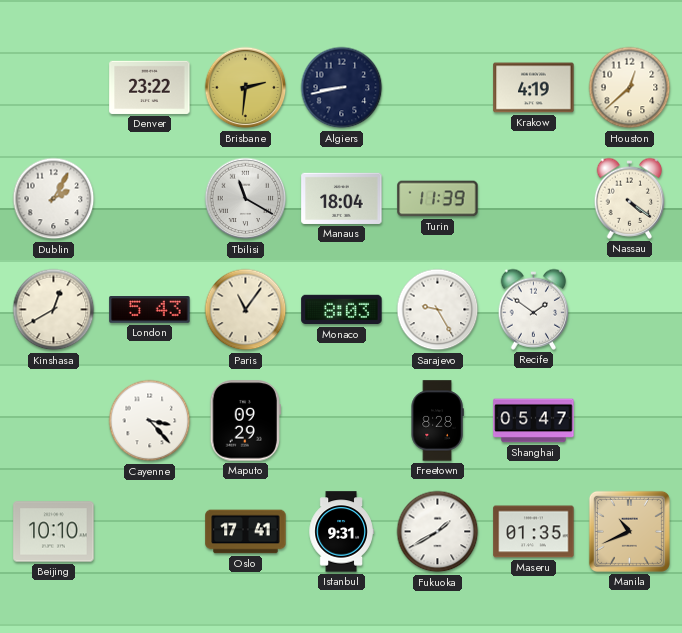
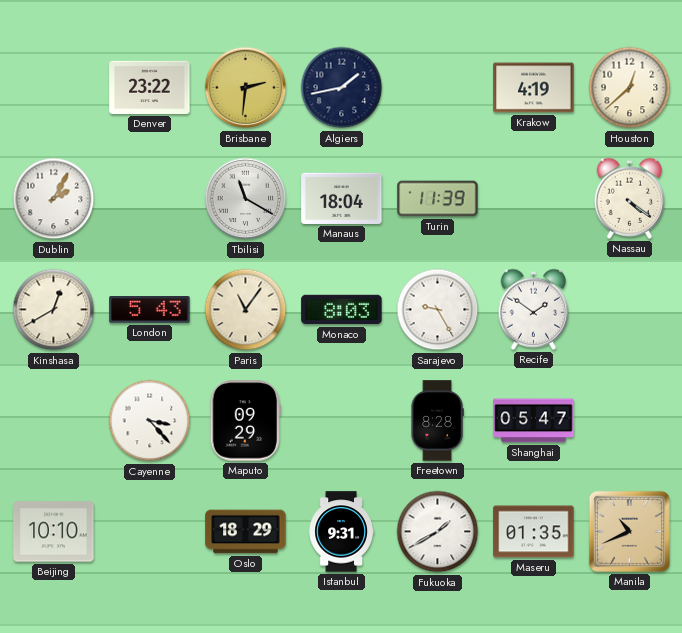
Algiers: 8:43 -> 1:43 (342, 88)
Oslo: 17:41 -> 18:29 (246, 532)
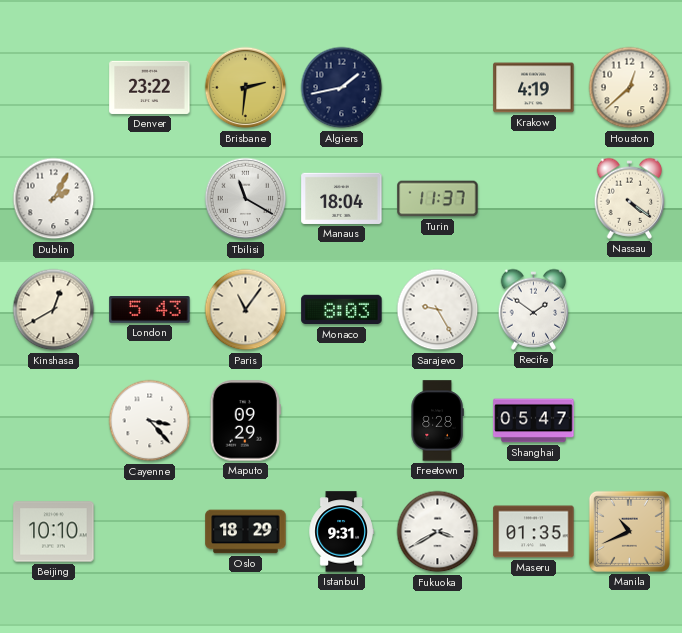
Turin: 11:39 -> 11:37 (438, 199)
Fukuoka: 1:40 -> 3:40 (438, 532)
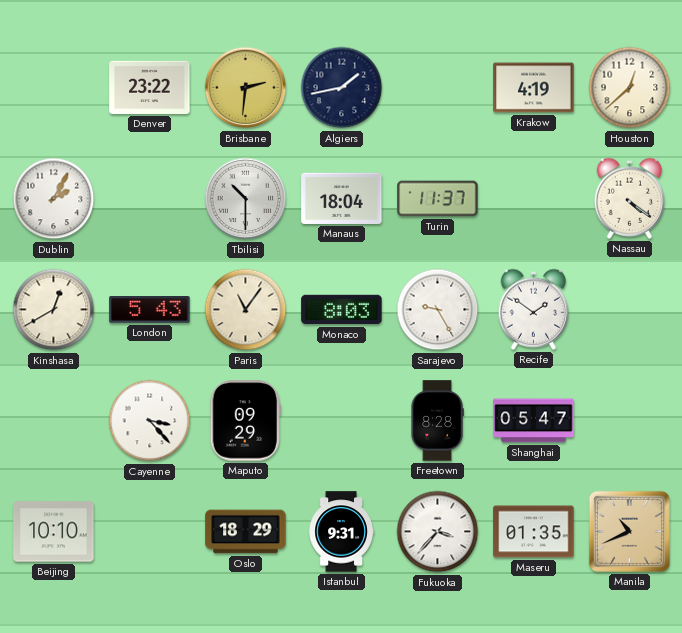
Tbilisi: 11:20 -> 10:30 (246, 199)
Fukuoka: 3:40 -> 3:37 (438, 532)
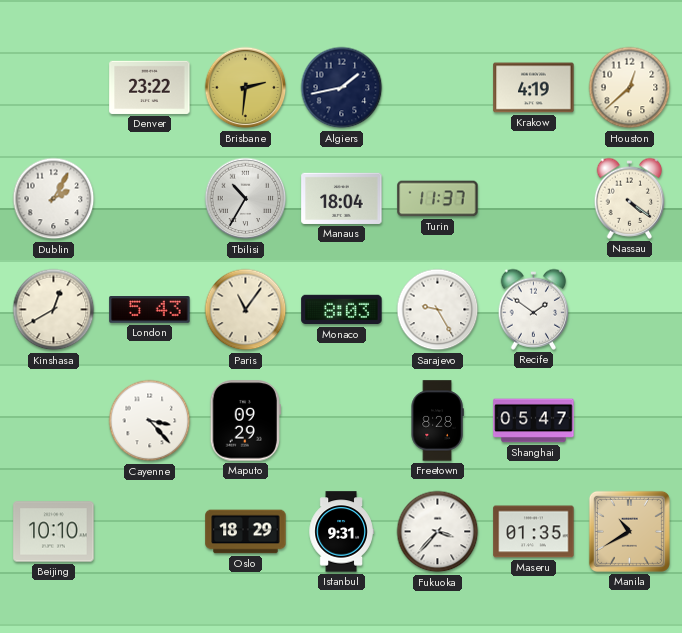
Tbilisi: 10:30 -> 10:35 (246, 199)
Manila: 10:41 -> 10:40 (629, 531)
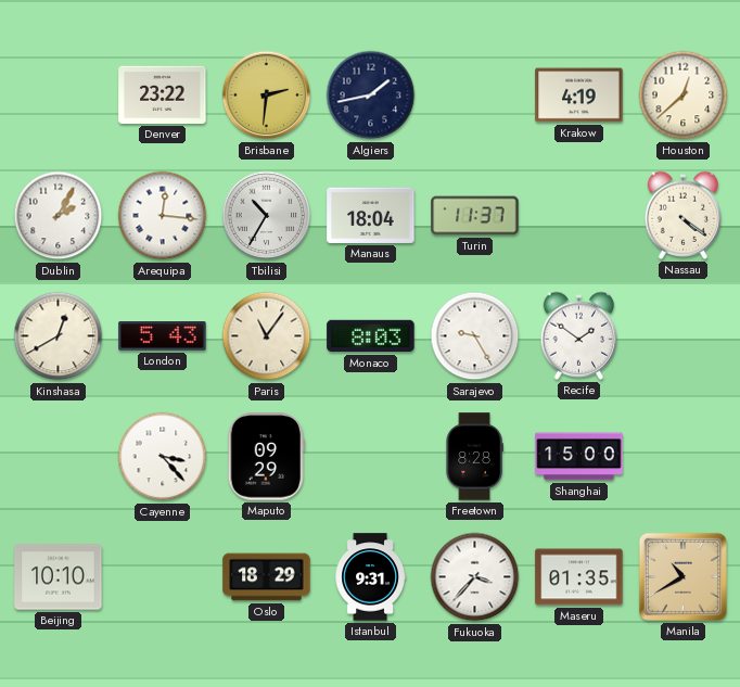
Arequipa: none -> 12:16 (163, 216)
Shanghai: 05:47 -> 15:00 (579, 457)
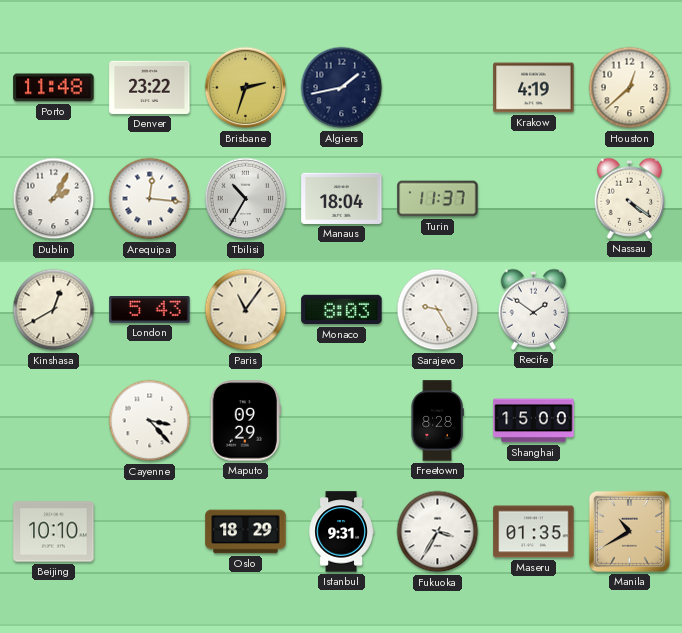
Porto: none -> 11:48 (54, 88)
Brisbane: 2:31 -> 2:33 (246, 88)
Fukuoka: 3:37 -> 3:35 (438, 532)
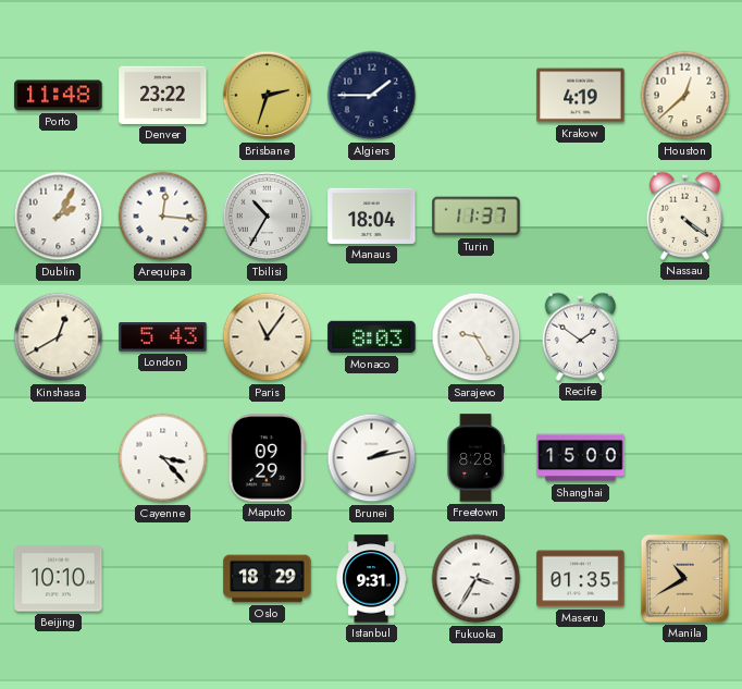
Algiers: 1:43 -> 1:45 (372, 96)
Brunei: none -> 2:13 (372, 458)
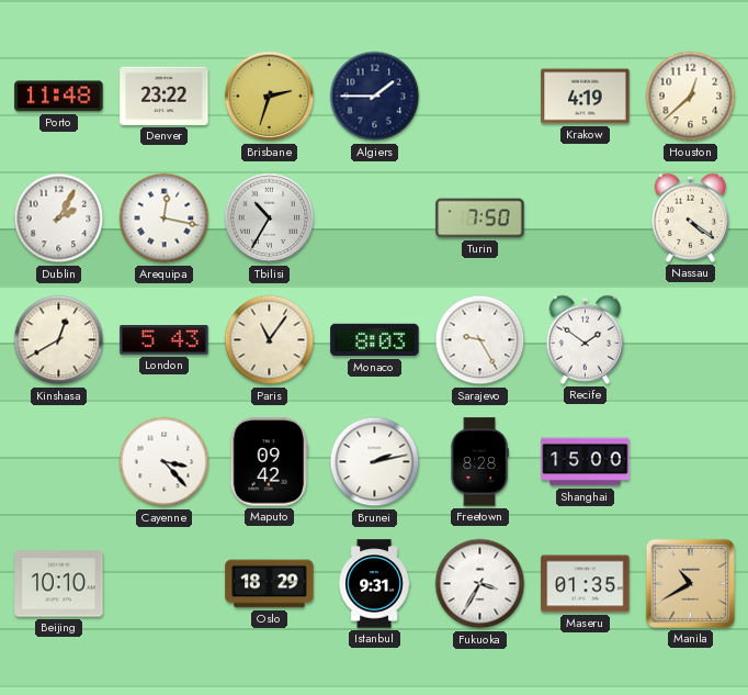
Arequipa: 12:16 -> 12:17 (165, 218)
Manaus: 18:04 -> none (372, 216)
Turin: 11:37 -> 7:50 (480, 218)
Maputo: 09:29 -> 09:42 (269, 462)
